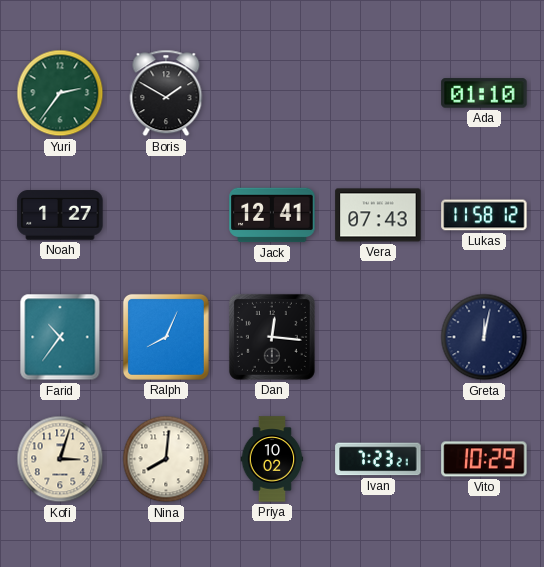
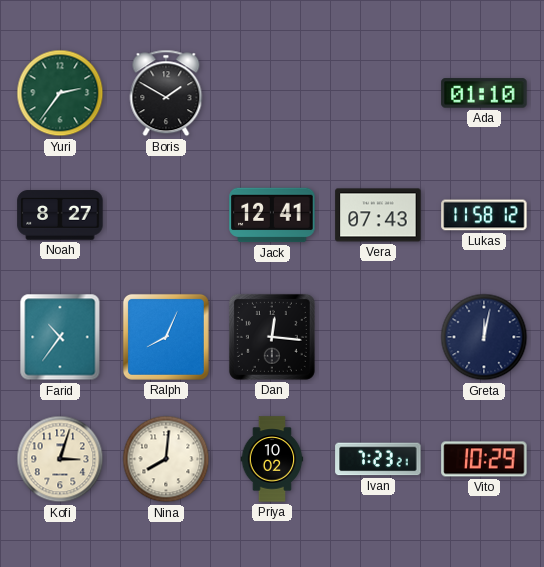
Noah: 1:27 -> 8:27 (60, 215)
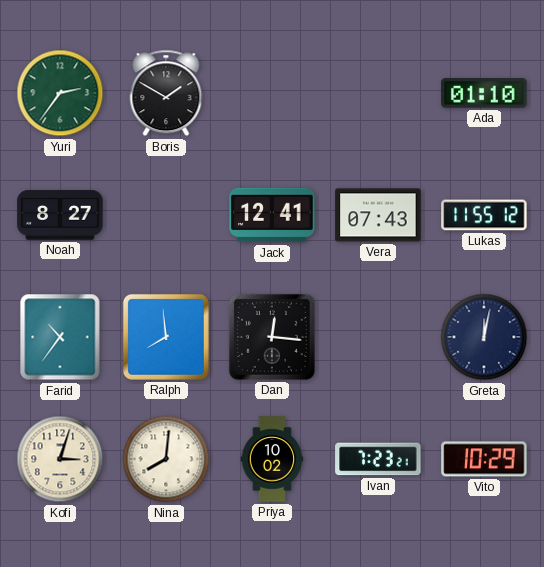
Lukas: 11:58 -> 11:55 (484, 215)
Ralph: 8:04 -> 7:59 (166, 337)
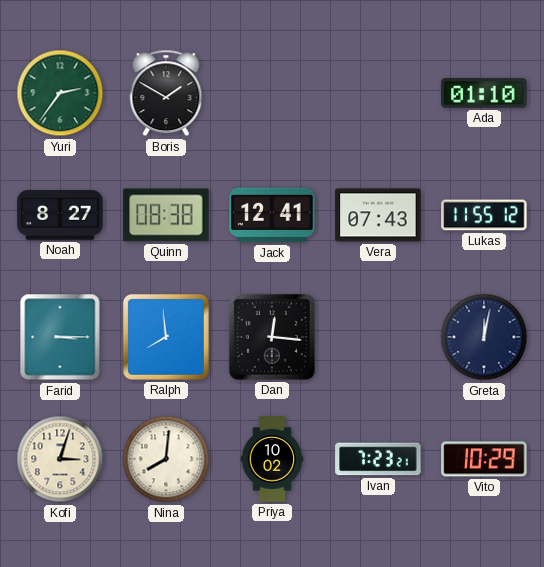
Quinn: none -> 08:38 (166, 215)
Farid: 10:36 -> 3:15 (60, 337)
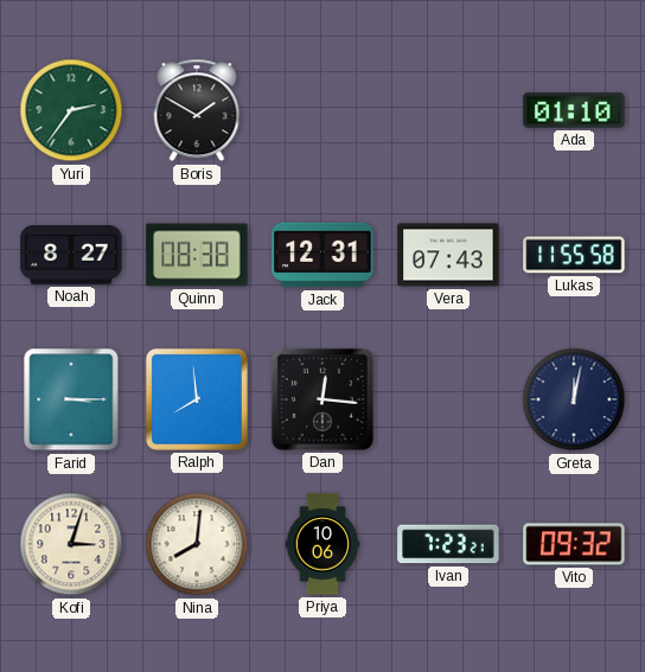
Jack: 12:41 -> 12:31 (322, 255)
Lukas: 11:55:12 -> 11:55:58 (574, 255)
Priya: 10:02 -> 10:06 (322, 544)
Vito: 10:29 -> 09:32 (574, 544)
